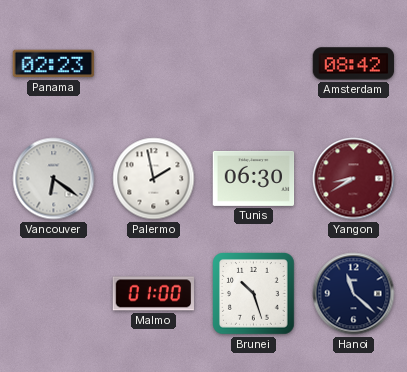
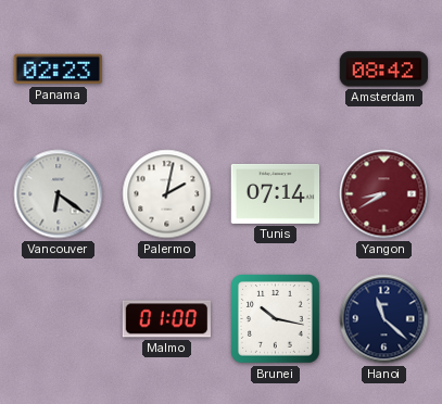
Palermo: 1:58 -> 2:02 (167, 194)
Tunis: 06:30 -> 07:14 (276, 193)
Brunei: 10:27 -> 10:17 (276, 319)
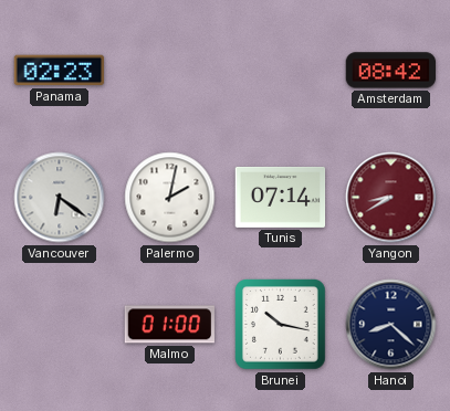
Hanoi: 11:22 -> 8:22 (391, 325)
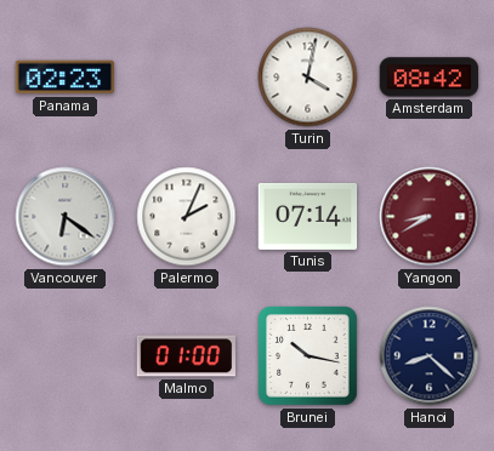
Turin: none -> 4:02 (308, 78)
Palermo: 2:02 -> 2:04 (187, 217)
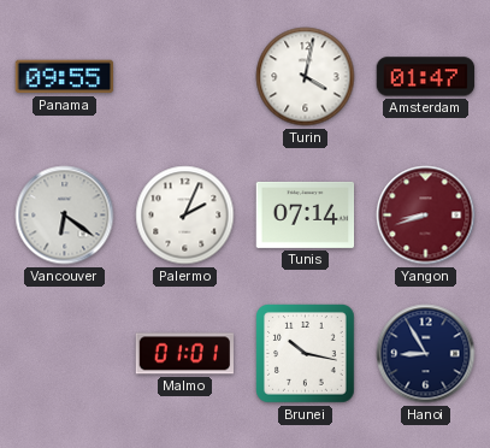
Panama: 02:23 -> 09:55 (65, 77)
Amsterdam: 08:42 -> 01:47 (426, 77)
Yangon: 8:40 -> 8:42 (426, 216)
Malmo: 01:00 -> 01:01 (185, 354)
Hanoi: 8:22 -> 8:55 (426, 354)
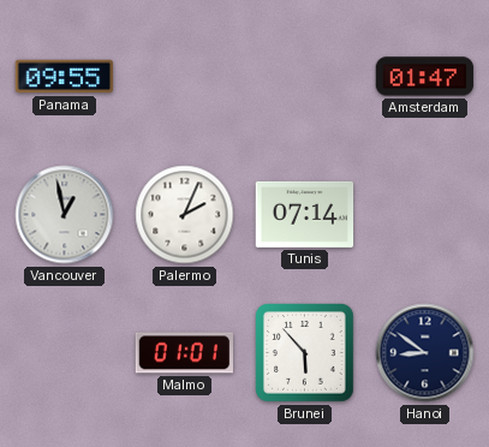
Turin: 4:02 -> none (306, 77)
Vancouver: 6:21 -> 12:58 (65, 215)
Yangon: 8:42 -> none (426, 216)
Brunei: 10:17 -> 5:53 (305, 353)
Hanoi: 8:55 -> 8:51 (425, 353)
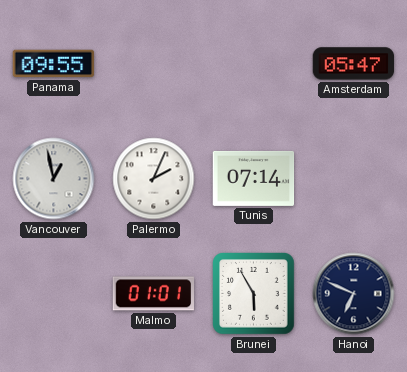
Amsterdam: 01:47 -> 05:47 (354, 64)
Brunei: 5:53 -> 5:55 (254, 294)
Hanoi: 8:51 -> 6:49 (354, 294)
